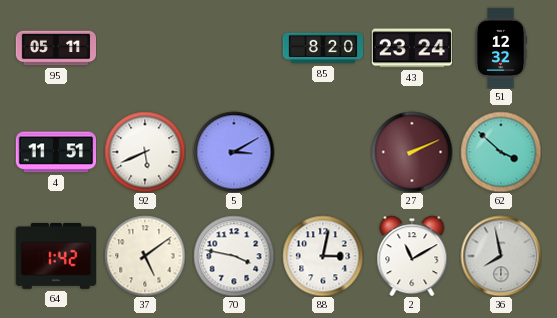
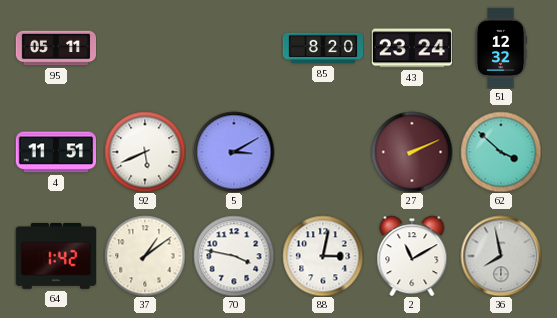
37: 5:09 -> 1:09 (145, 256)
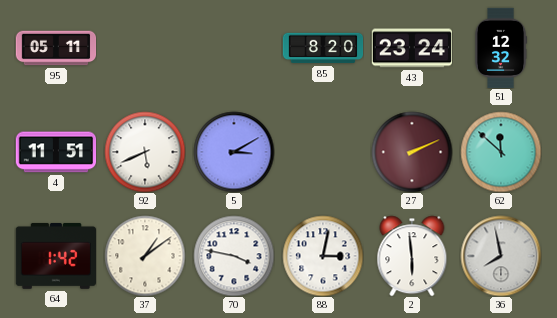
62: 3:52 -> 11:52 (501, 152)
2: 11:10 -> 5:59 (412, 256)
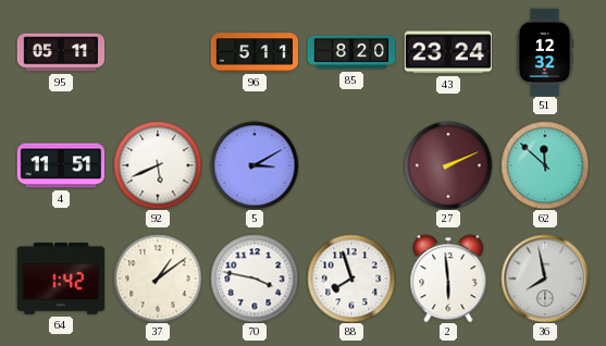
96: none -> 5:11 (253, 52)
88: 3:02 -> 7:57 (351, 279)
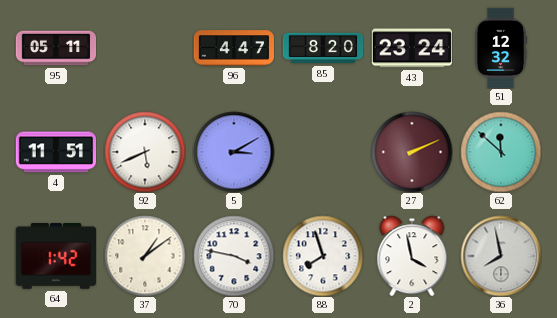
96: 5:11 -> 4:47 (233, 48)
2: 5:59 -> 3:58 (412, 256)
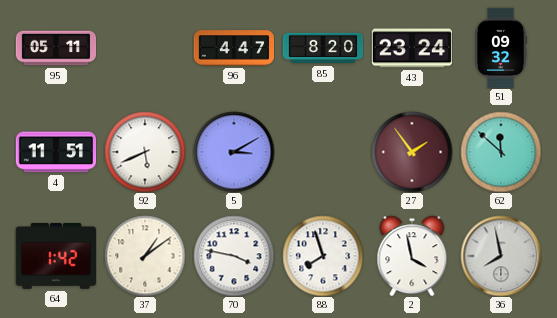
51: 12:32 -> 09:32 (501, 48)
27: 2:11 -> 1:54 (412, 152)
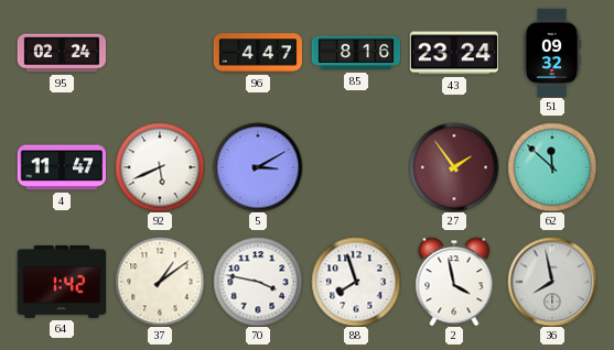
95: 05:11 -> 02:24 (62, 53)
85: 8:20 -> 8:16 (356, 53)
4: 11:51 -> 11:47 (62, 167)
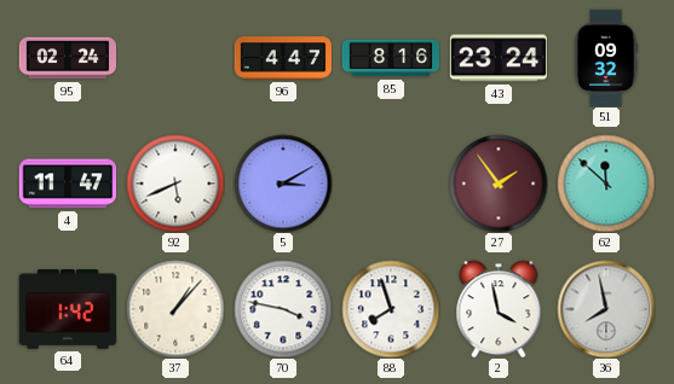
37: 1:09 -> 1:07 (175, 309)
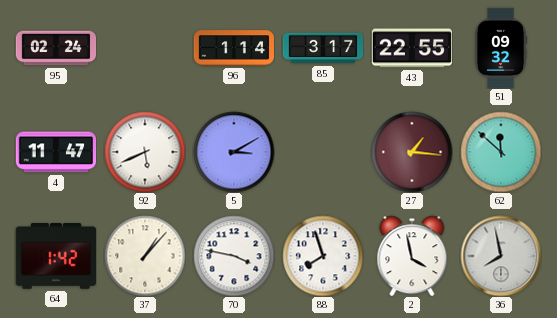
96: 4:47 -> 1:14 (233, 48)
85: 8:16 -> 3:17 (323, 48)
43: 23:24 -> 22:55 (411, 48)
27: 1:54 -> 1:16 (412, 152)
